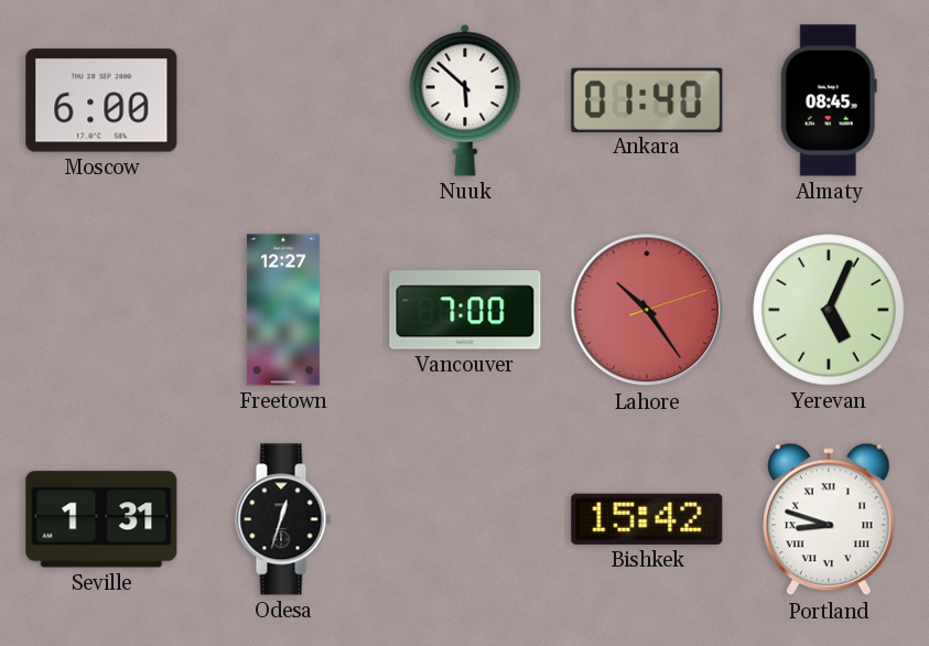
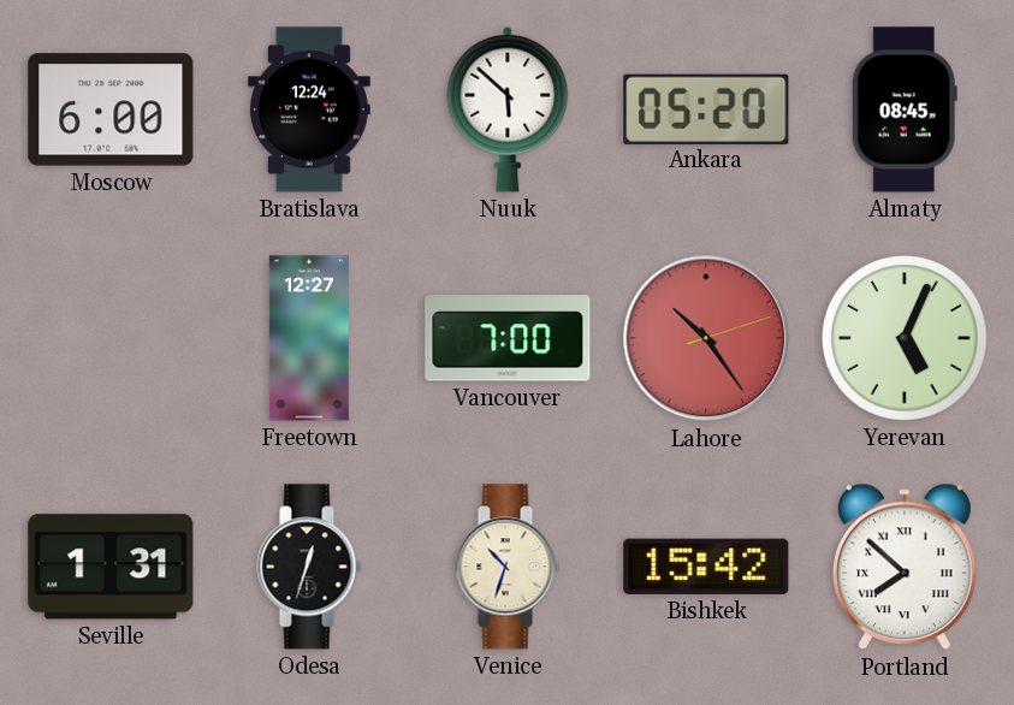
Bratislava: none -> 12:24 (310, 109)
Ankara: 01:40 -> 05:20 (706, 108)
Venice: none -> 10:33 (508, 567)
Portland: 8:48 -> 7:52 (905, 567)
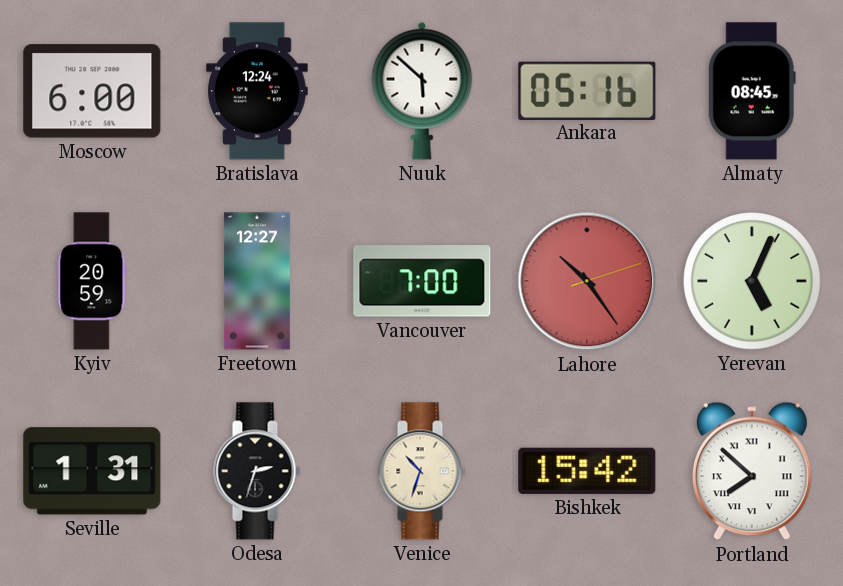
Ankara: 05:20 -> 05:16 (587, 90)
Kyiv: none -> 20:59 (92, 281)
Odesa: 12:33 -> 2:33 (257, 471)
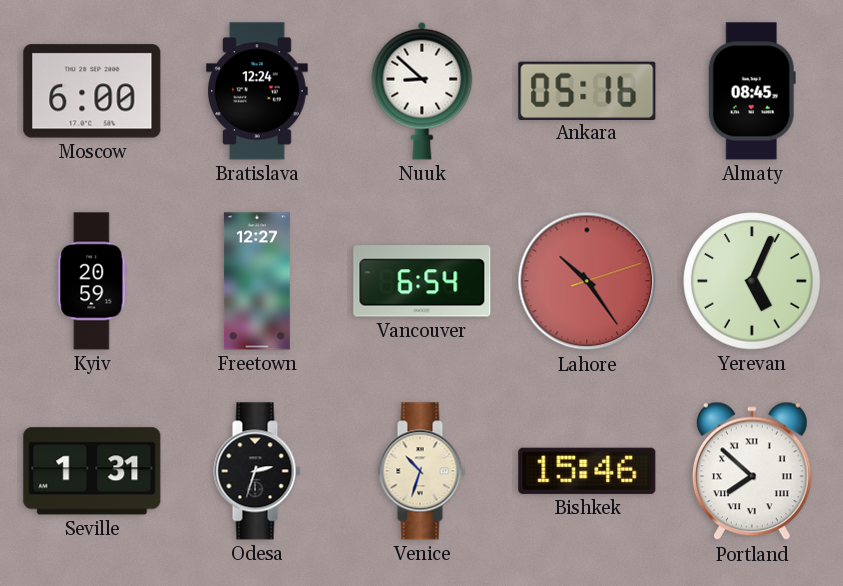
Nuuk: 5:52 -> 8:52 (422, 91)
Vancouver: 7:00 -> 6:54 (422, 281)
Bishkek: 15:42 -> 15:46 (587, 471)
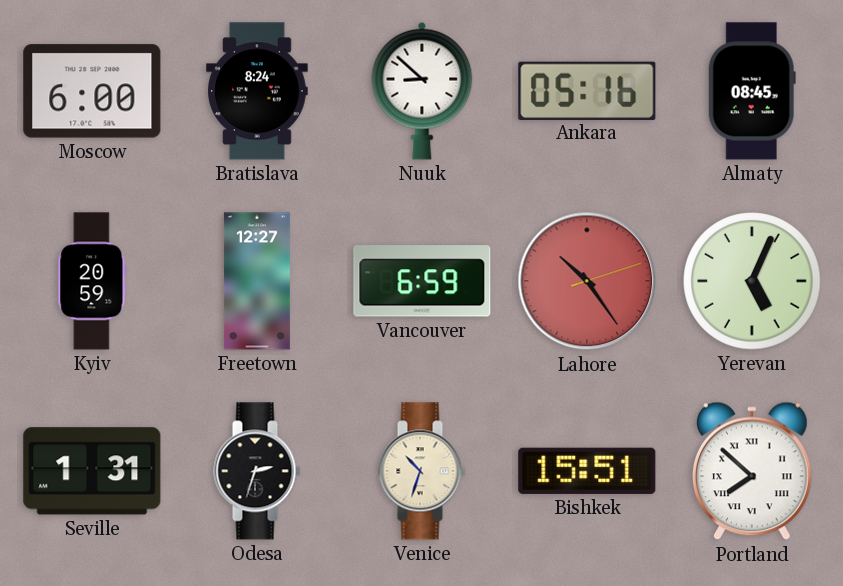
Bratislava: 12:24 -> 8:24 (258, 91)
Vancouver: 6:54 -> 6:59 (422, 281)
Bishkek: 15:46 -> 15:51 (587, 471)
